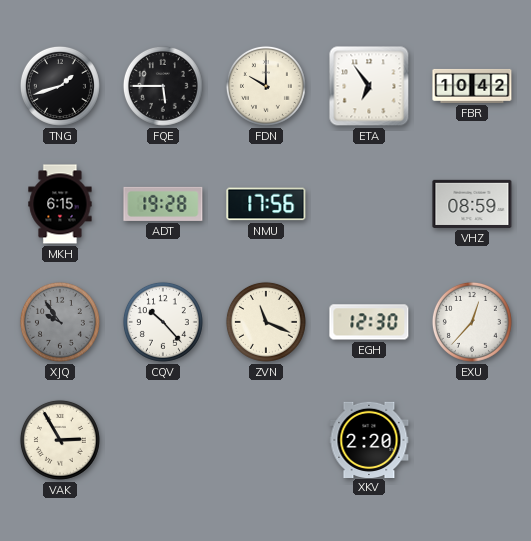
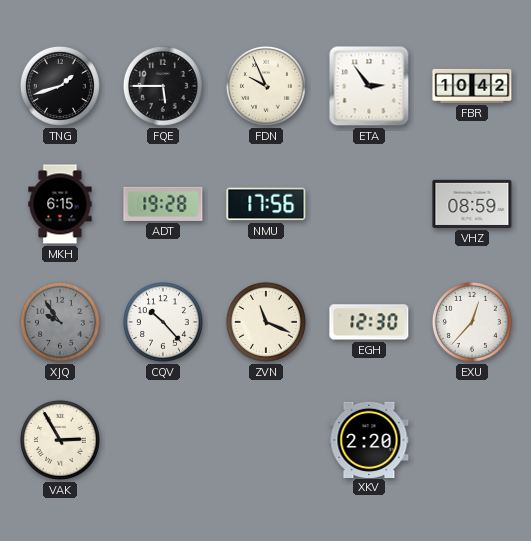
FDN: 10:00 -> 9:56 (266, 86)
ETA: 6:54 -> 2:54 (369, 86)
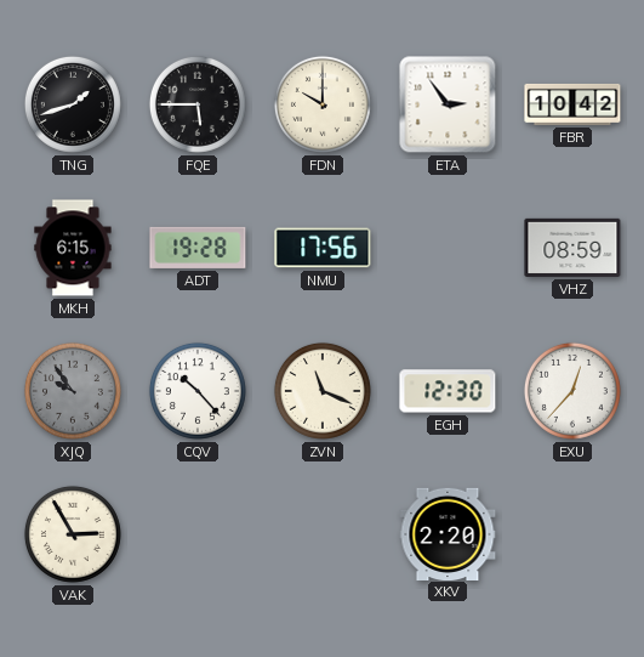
FDN: 9:56 -> 10:00 (323, 104)
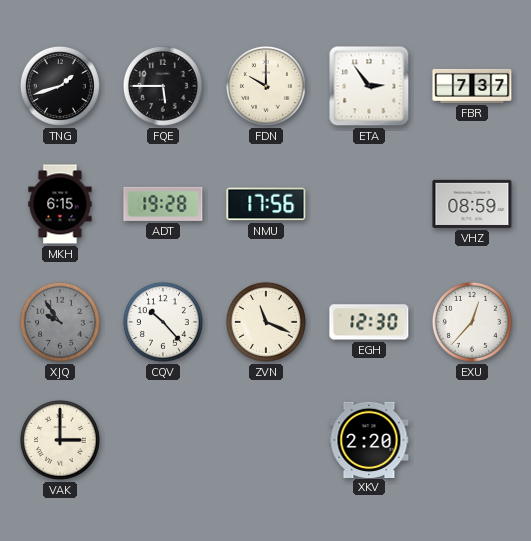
FBR: 10:42 -> 7:37 (472, 86)
VAK: 2:55 -> 3:00 (60, 440)
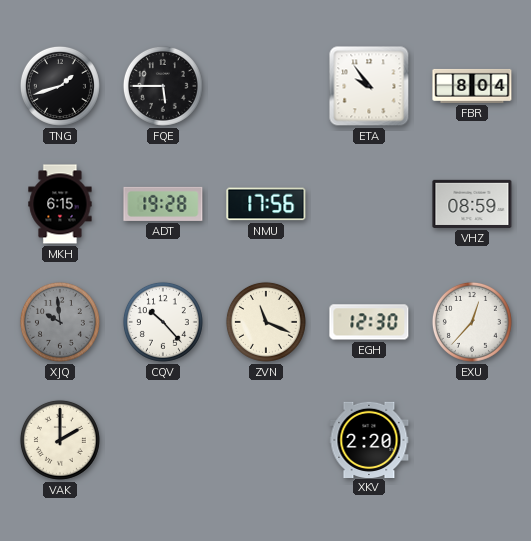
FDN: 10:00 -> none (266, 86)
ETA: 2:54 -> 9:54 (369, 86)
FBR: 7:37 -> 8:04 (472, 86)
XJQ: 9:54 -> 9:59 (60, 322)
VAK: 3:00 -> 2:00 (60, 440)
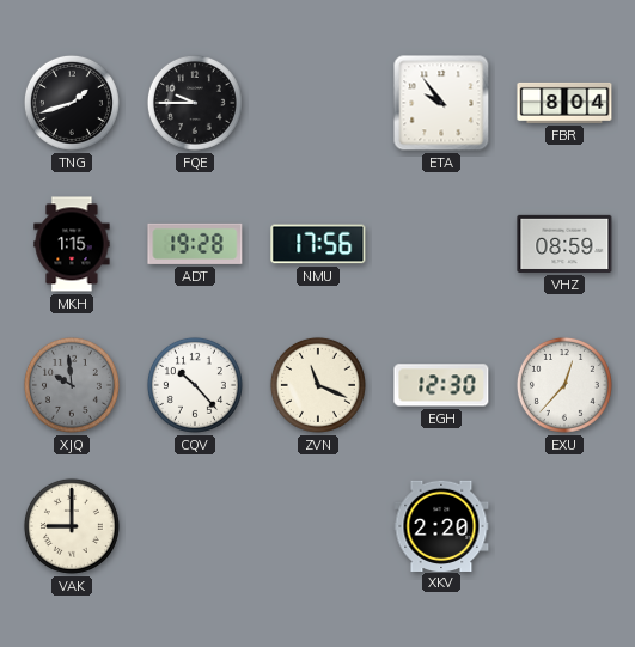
FQE: 5:45 -> 9:45 (195, 103)
MKH: 6:15 -> 1:15 (72, 244)
VAK: 2:00 -> 9:00 (72, 526)
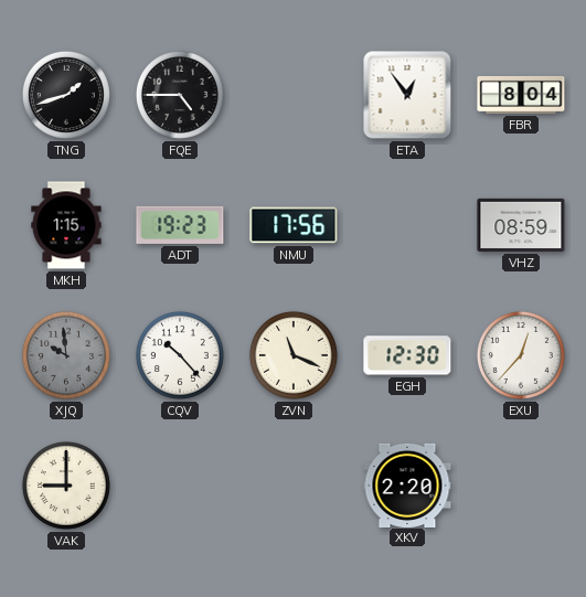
FQE: 9:45 -> 4:45 (180, 95)
ETA: 9:54 -> 12:54 (407, 95)
ADT: 19:28 -> 19:23 (180, 225)
